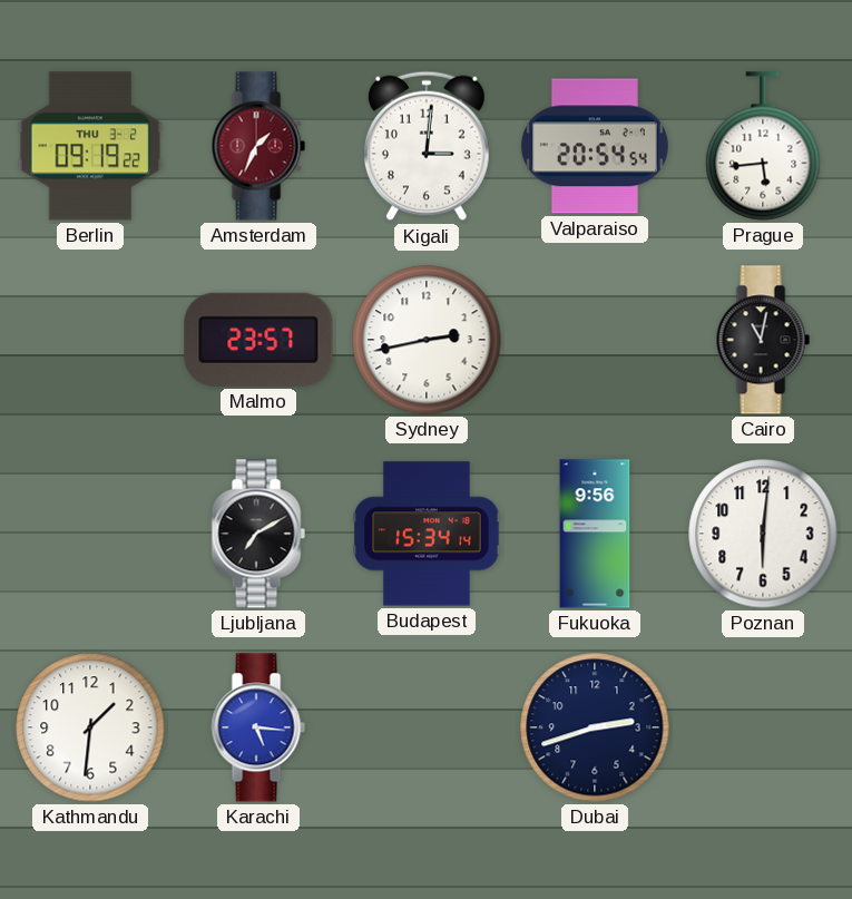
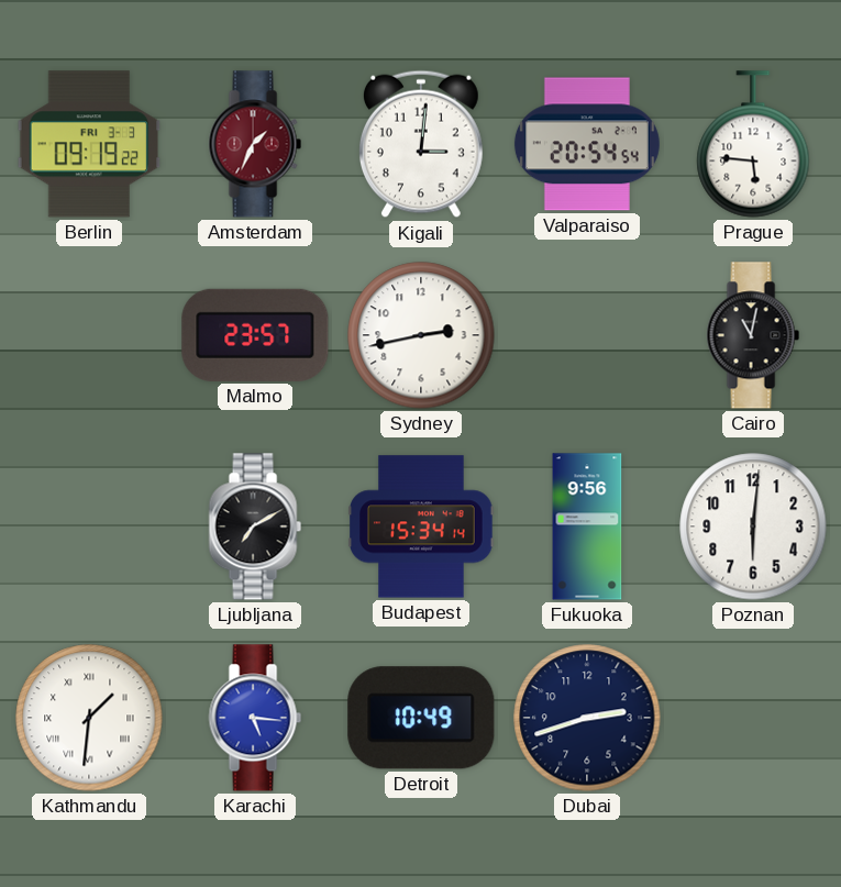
Berlin date: THU 3-2 -> FRI 3-3 (89, 144)
Prague: 5:44 -> 5:46 (753, 144)
Kathmandu numerals: Arabic -> Roman (89, 718)
Detroit: none -> 10:49 (421, 718)
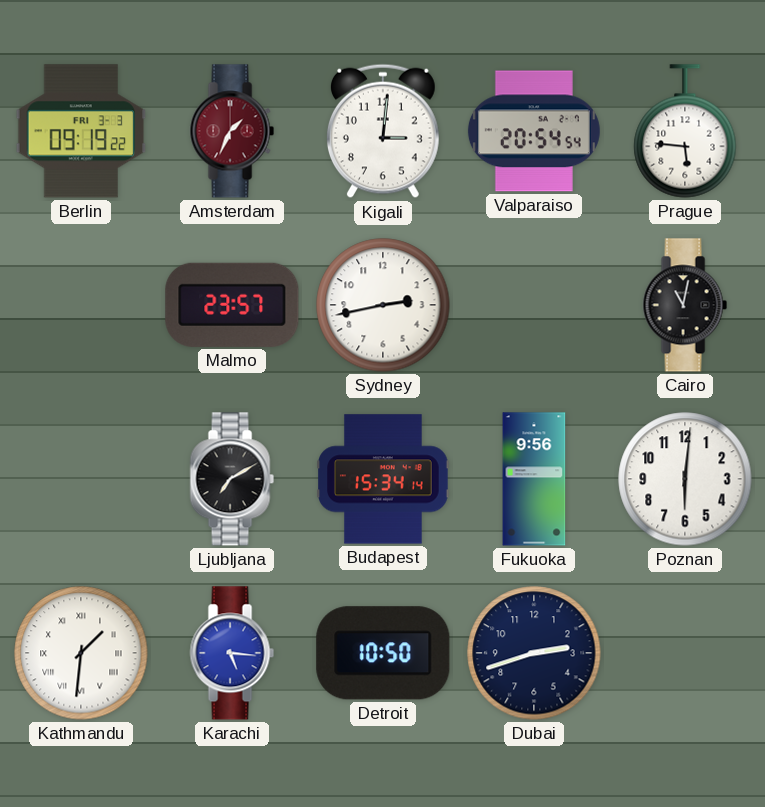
Detroit: 10:49 -> 10:50 (383, 653)
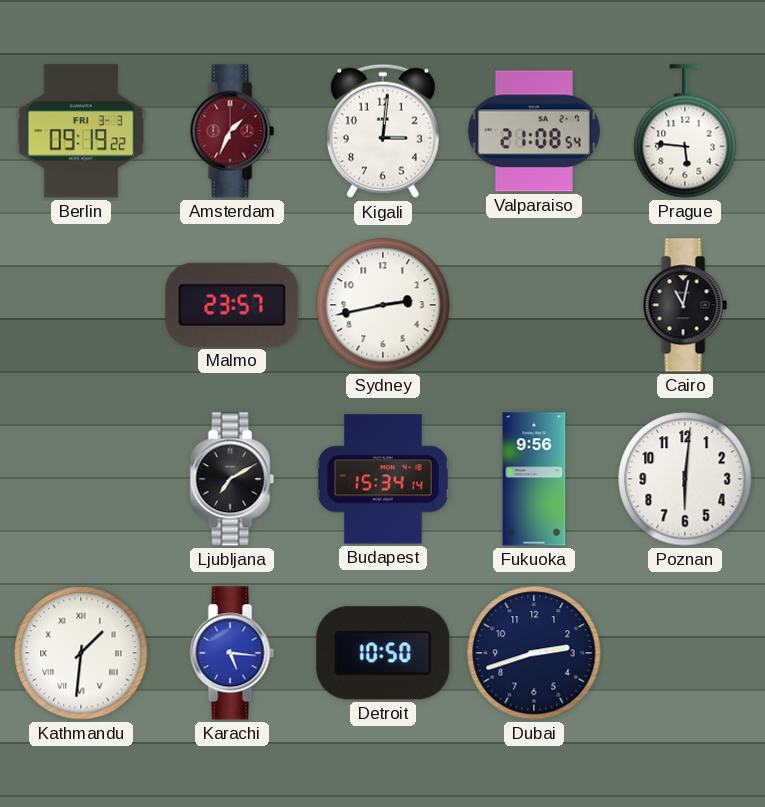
Valparaiso: 20:54 -> 21:08 (534, 131)
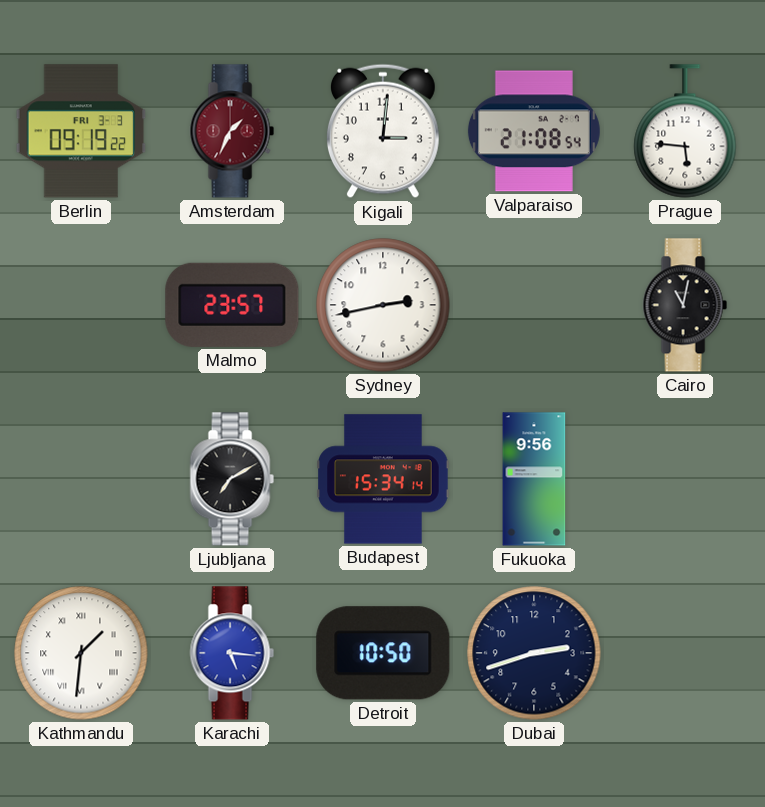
Poznan: 6:01 -> none (685, 479)
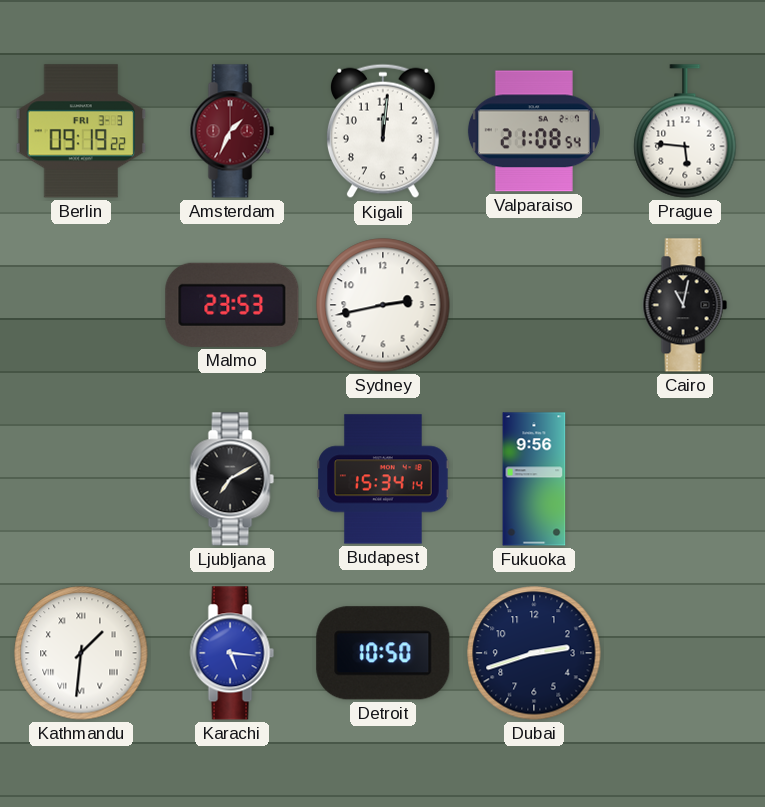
Kigali: 3:01 -> 12:01 (383, 131)
Malmo: 23:57 -> 23:53 (232, 305)
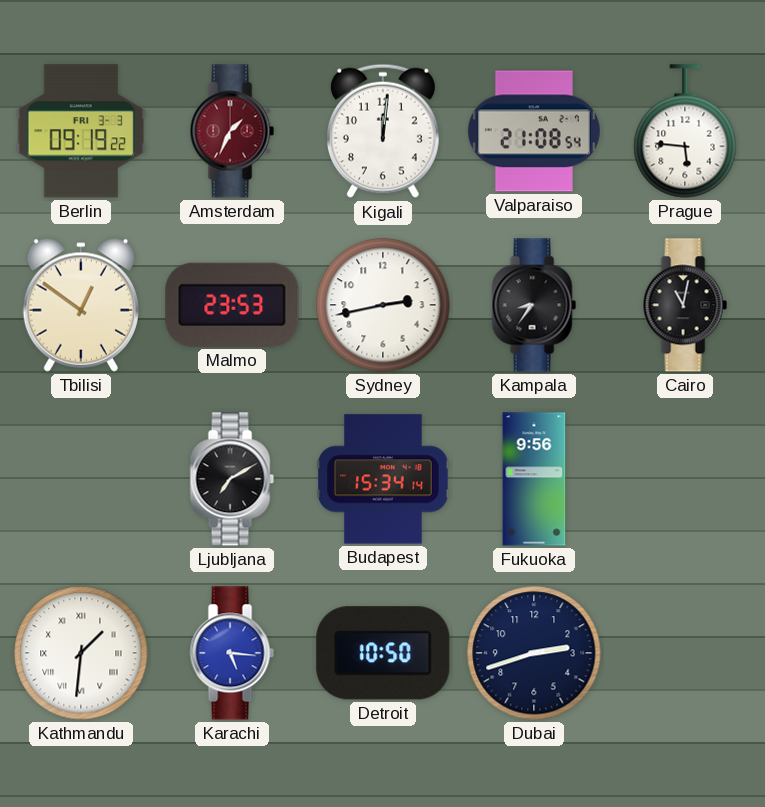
Tbilisi: none -> 12:51 (81, 305)
Kampala: none -> 8:36 (534, 305)
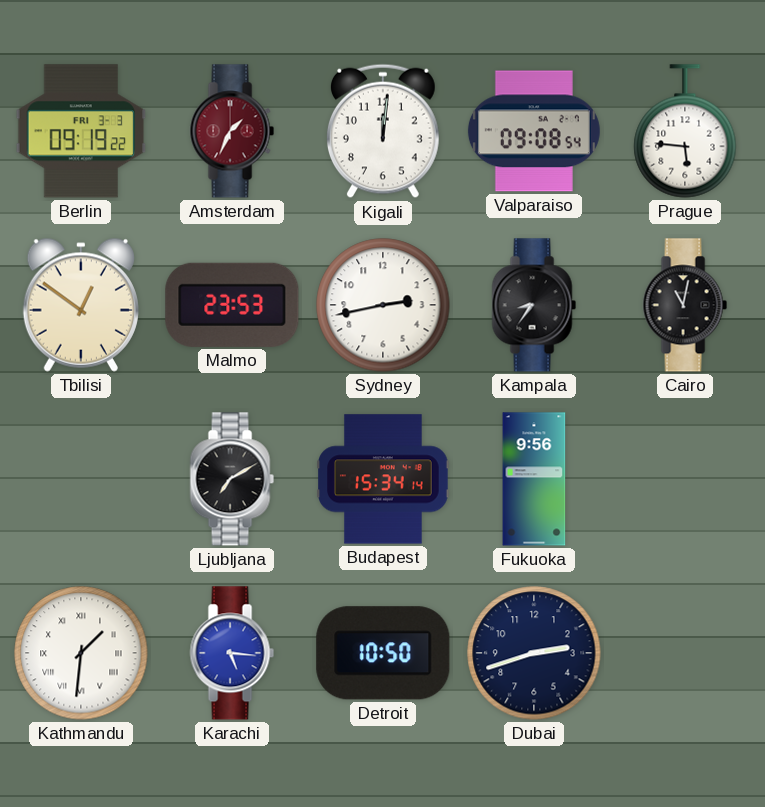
Valparaiso: 21:08 -> 09:08 (534, 131)
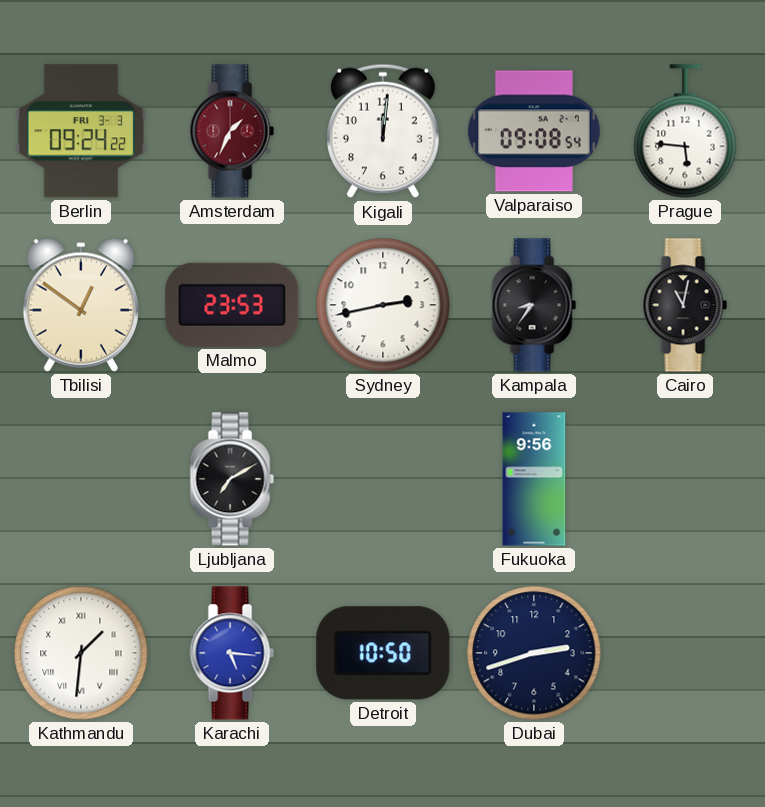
Berlin: 09:19 -> 09:24 (81, 131)
Budapest: 15:34 -> none (383, 479)
